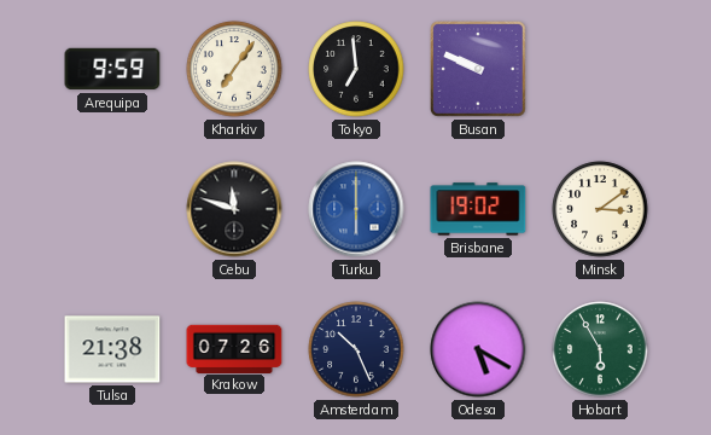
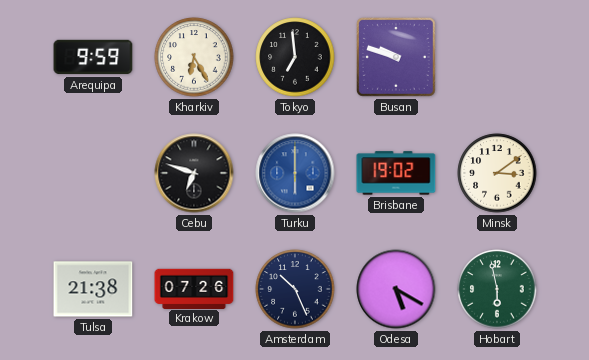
Kharkiv: 7:06 -> 6:25 (194, 57)
Busan: 9:49 -> 9:48 (396, 57)
Cebu: 11:48 -> 6:48 (194, 173)
Hobart: 5:55 -> 5:58 (497, 289)
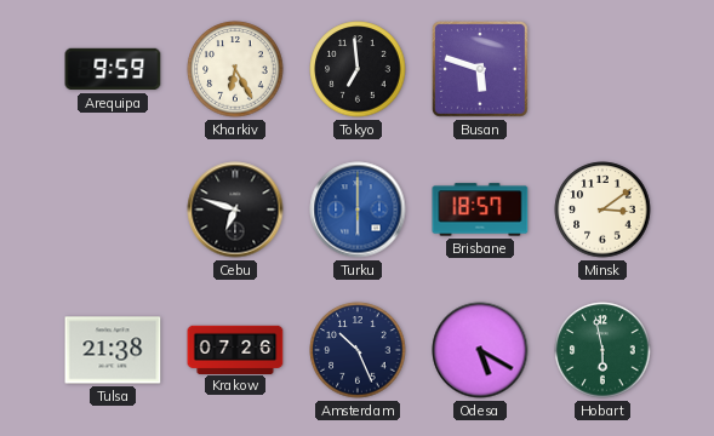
Busan: 9:48 -> 5:48 (480, 69)
Brisbane: 19:02 -> 18:57 (480, 210)
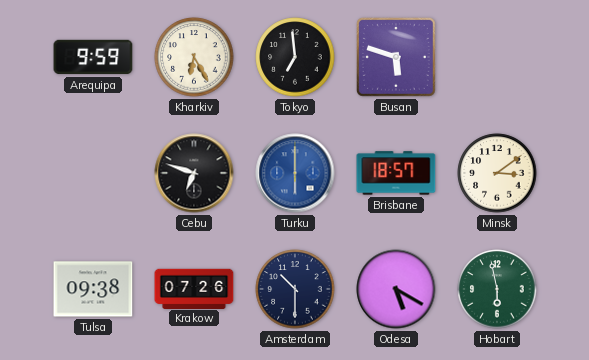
Tulsa: 21:38 -> 09:38 (93, 289)
Amsterdam: 10:26 -> 10:30 (295, 289)
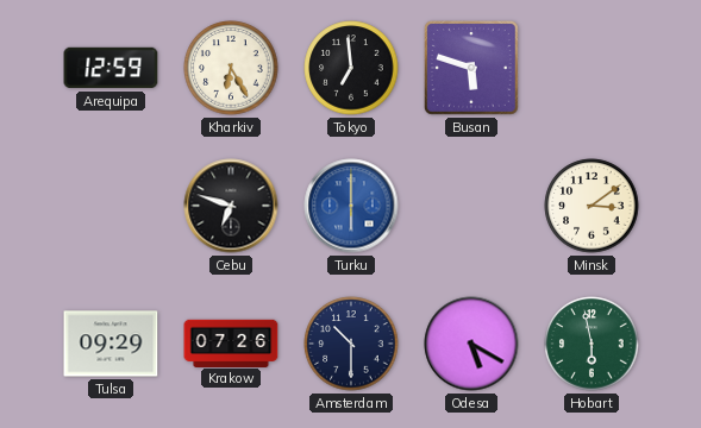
Arequipa: 9:59 -> 12:59 (111, 68)
Brisbane: 18:57 -> none (396, 173)
Tulsa: 09:38 -> 09:29 (111, 344)
